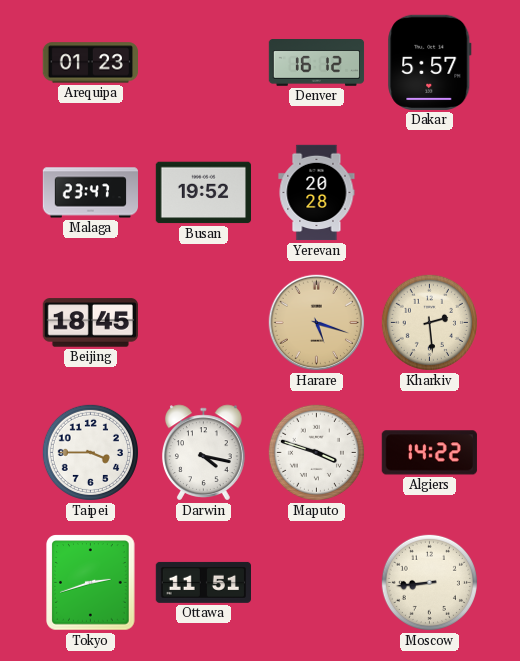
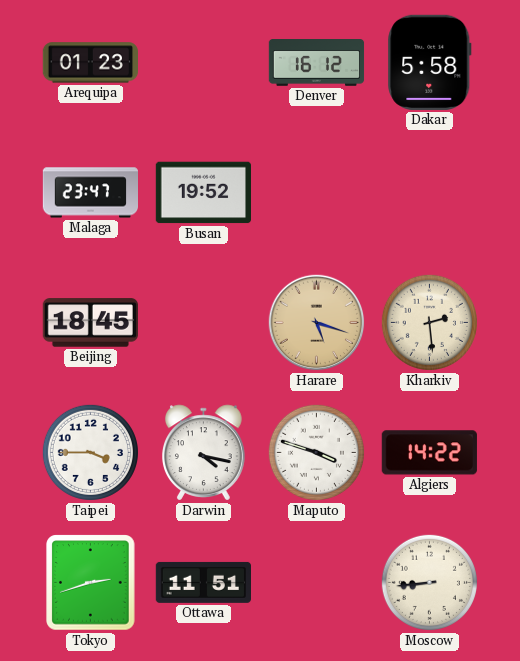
Dakar: 5:57 -> 5:58 (430, 62)
Yerevan: 20:28 -> none (317, 193)
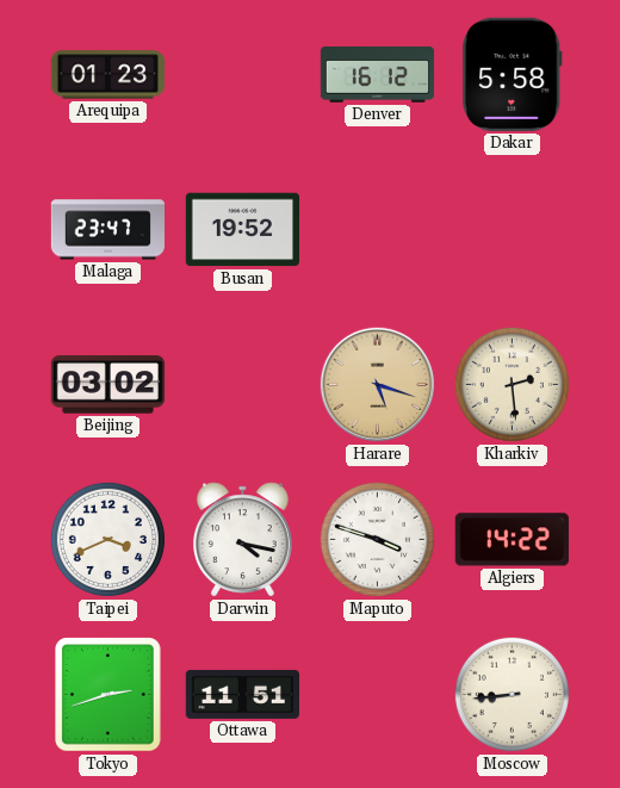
Beijing: 18:45 -> 03:02 (107, 385)
Taipei: 3:45 -> 3:41 (107, 539)
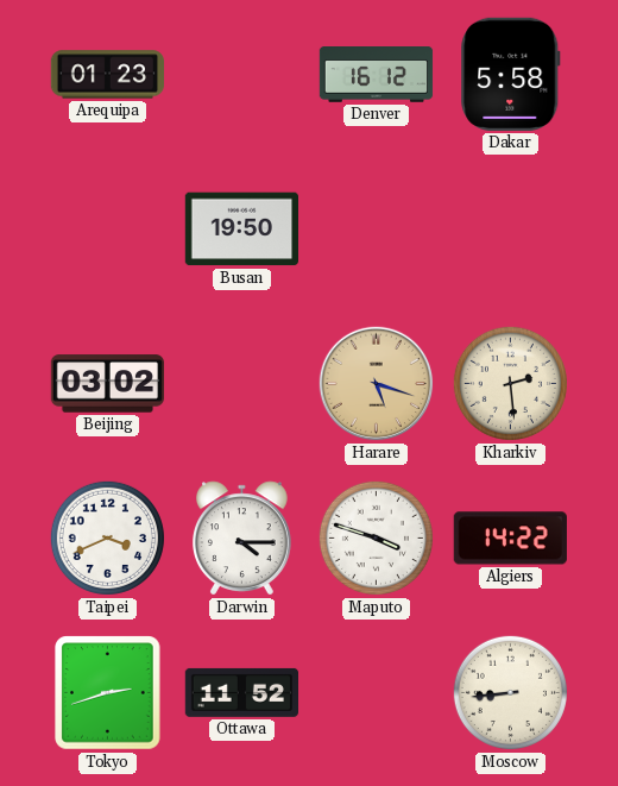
Malaga: 23:47 -> none (107, 230)
Busan: 19:52 -> 19:50 (241, 229)
Darwin: 4:17 -> 4:15 (242, 539)
Ottawa: 11:51 -> 11:52 (241, 692)
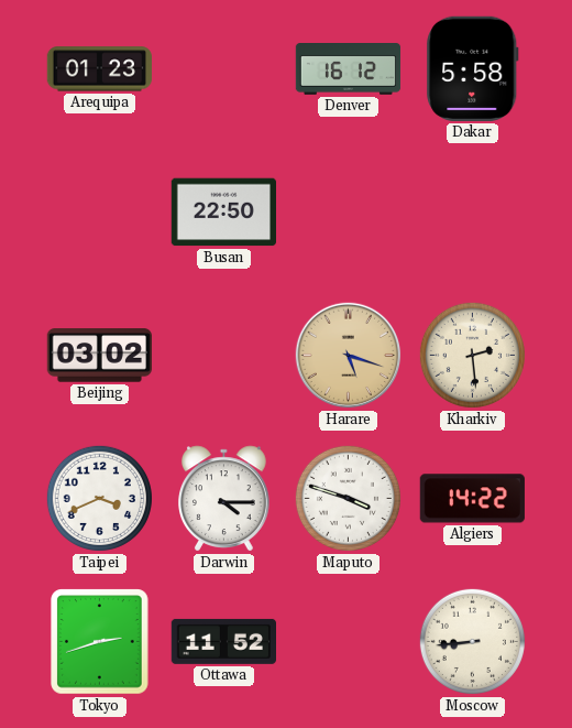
Busan: 19:50 -> 22:50 (223, 213)
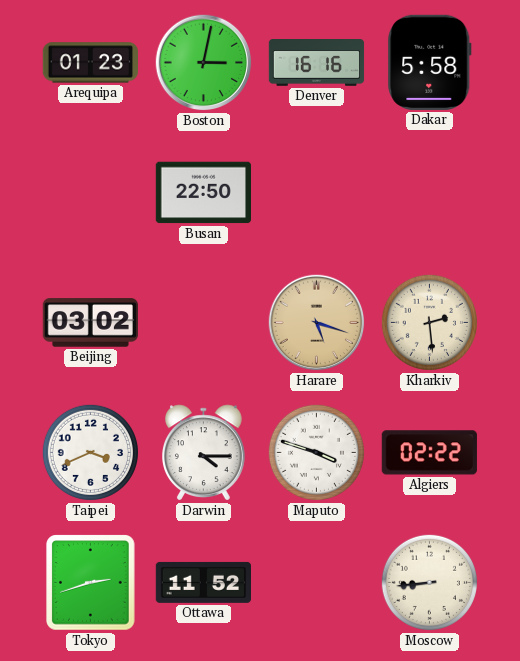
Boston: none -> 3:02 (204, 63)
Denver: 16:12 -> 16:16 (317, 63)
Algiers: 14:22 -> 02:22 (429, 453)
